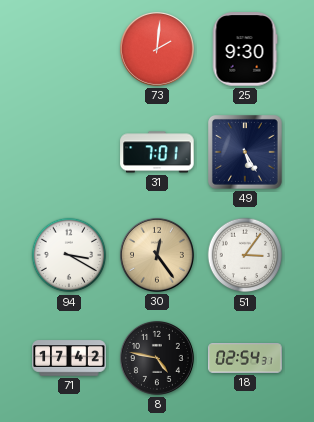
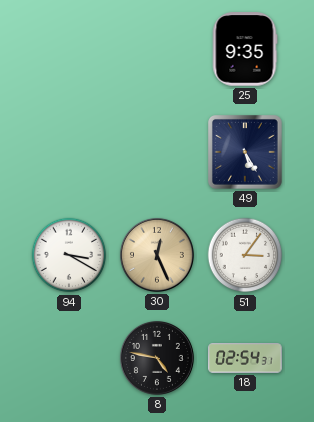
73: 2:01 -> none (157, 49)
25: 9:30 -> 9:35 (245, 49)
31: 7:01 -> none (157, 152)
30: 12:24 -> 12:26 (157, 255)
71: 17:42 -> none (69, 358)
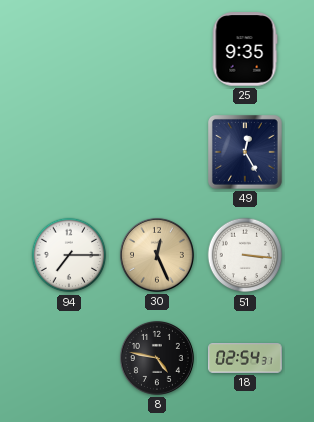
49: 5:25 -> 12:25 (246, 153)
94: 3:20 -> 7:15 (69, 255)
51: 3:06 -> 3:16 (245, 255)
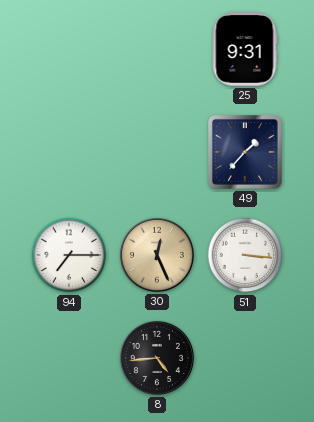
25: 9:35 -> 9:31 (245, 49)
49: 12:25 -> 1:37 (246, 153)
8: 4:47 -> 4:44 (157, 358)
18: 02:54 -> none (245, 358)
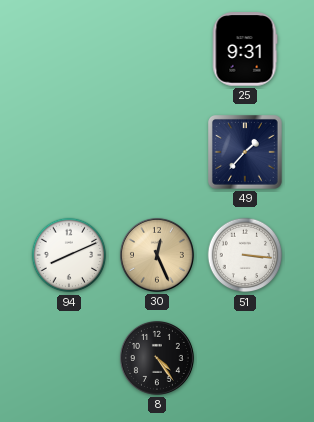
94: 7:15 -> 8:11 (69, 255)
8: 4:44 -> 4:24 (157, 358)
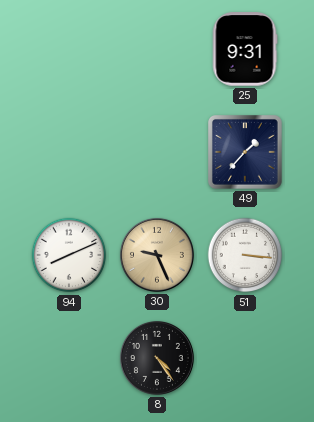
30: 12:26 -> 9:26 (157, 255)
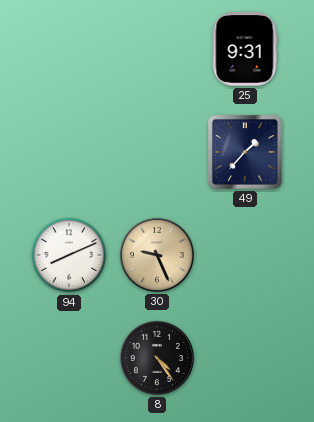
51: 3:16 -> none (245, 255)
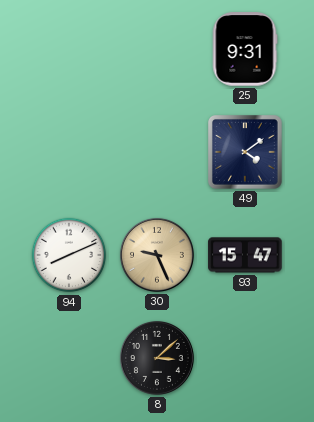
49: 1:37 -> 4:09 (246, 153)
93: none -> 15:47 (245, 255)
8: 4:24 -> 3:08 (157, 358)
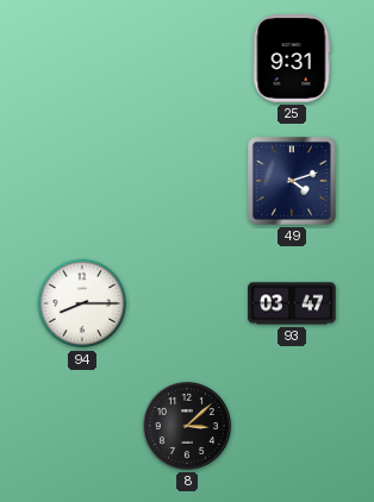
49: 4:09 -> 4:12 (293, 182)
94: 8:11 -> 8:15 (82, 303)
30: 9:26 -> none (157, 255)
93: 15:47 -> 03:47 (292, 303)
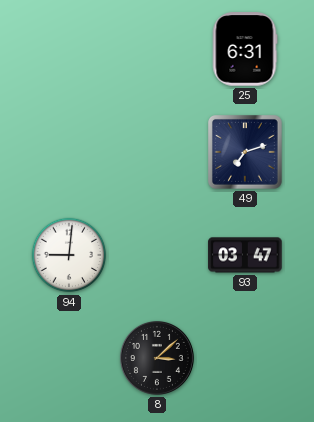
25: 9:31 -> 6:31 (245, 49)
49: 4:12 -> 7:12 (246, 153)
94: 8:15 -> 9:01 (69, 255)
